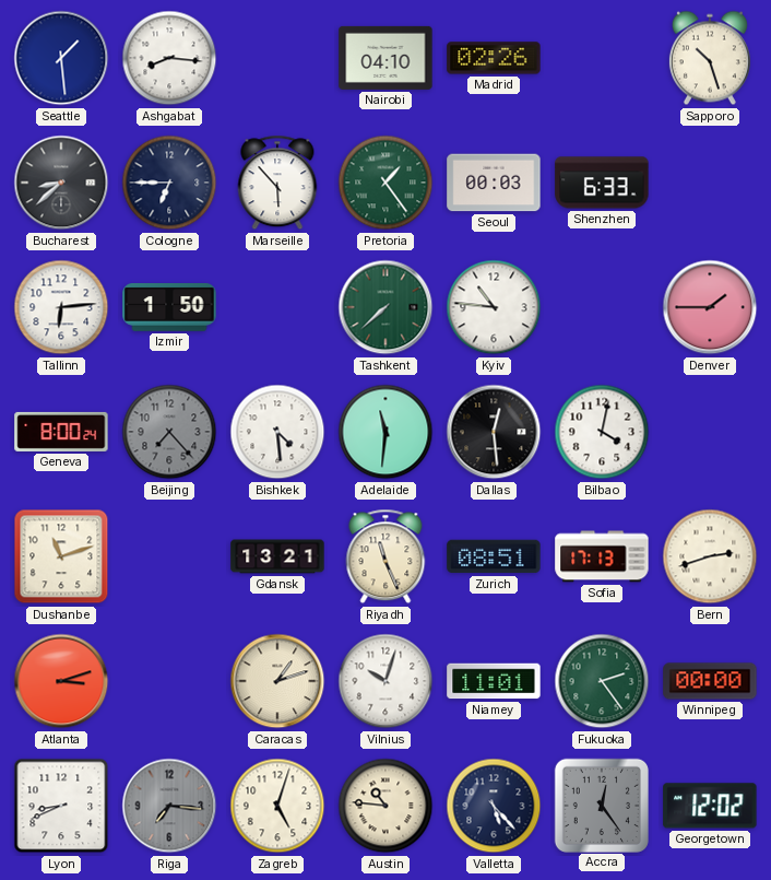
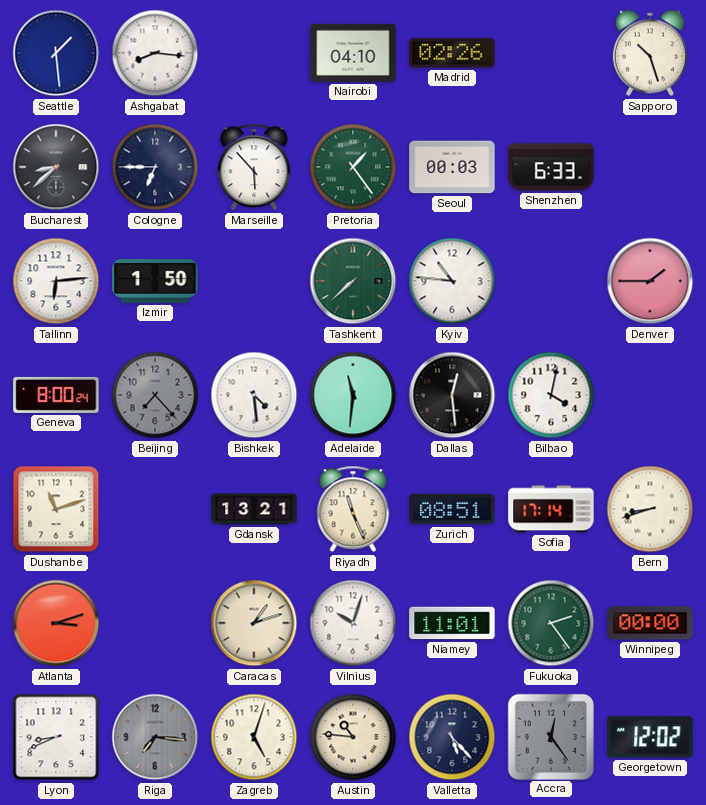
Sofia: 17:13 -> 17:14 (551, 509)
Bern: 2:42 -> 8:42 (650, 509)
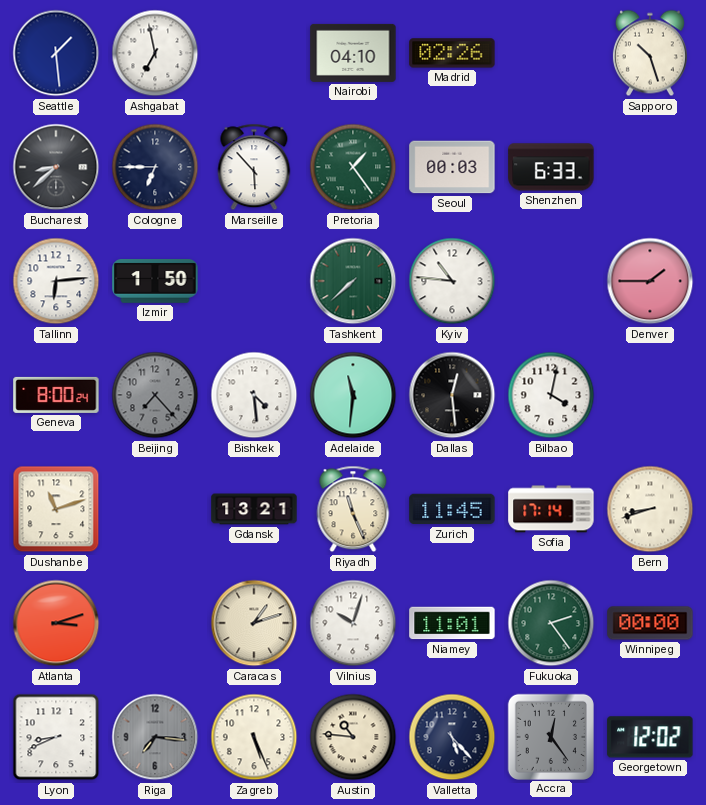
Ashgabat: 8:16 -> 6:58 (155, 53)
Zurich: 08:51 -> 11:45 (452, 509)
Zagreb: 5:03 -> 5:26 (254, 737)
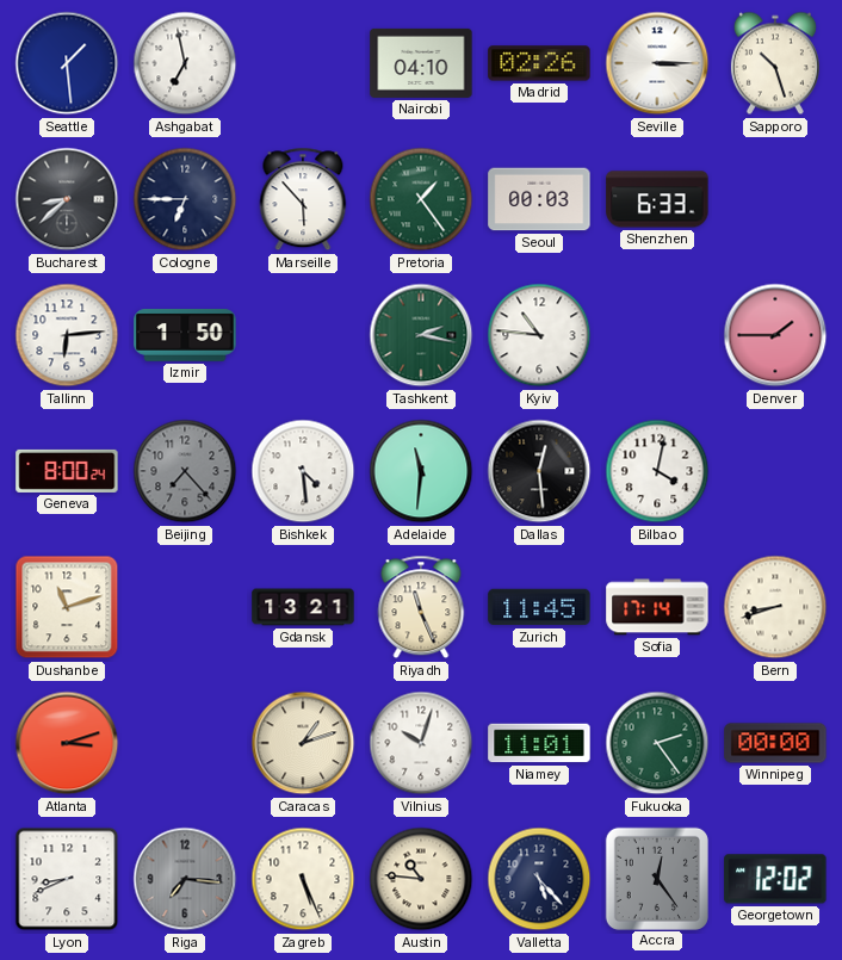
Seville: none -> 3:15 (657, 63)
Tashkent: 7:38 -> 2:17 (421, 335)
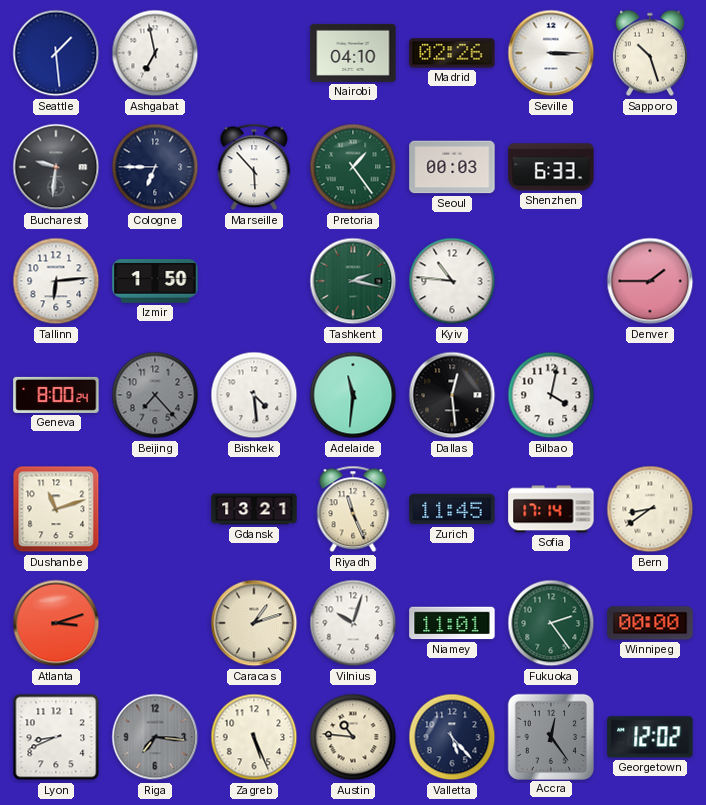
Bucharest: 8:38 -> 9:31 (56, 167)
Bern: 8:42 -> 8:39 (650, 509)
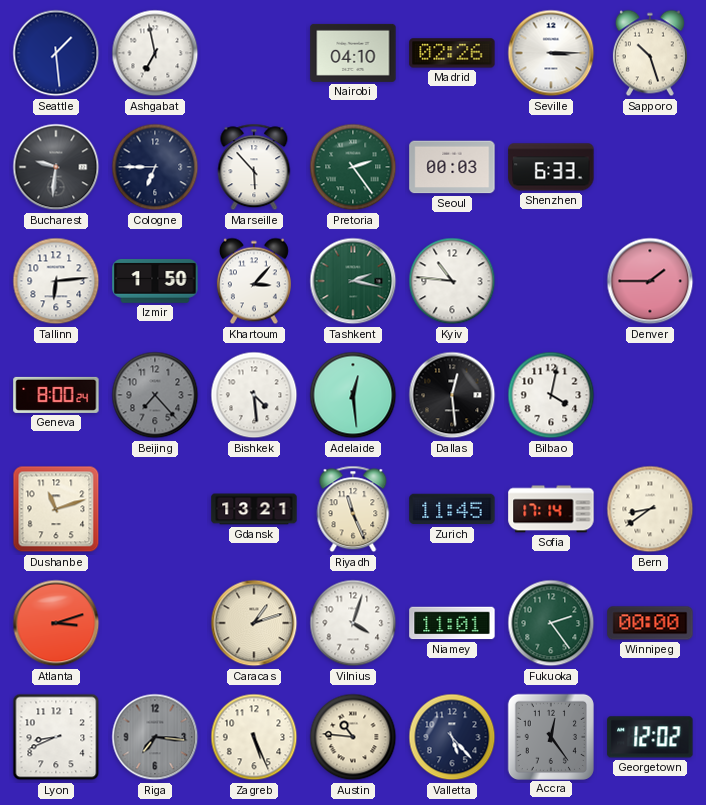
Pretoria: 1:24 -> 2:24 (353, 167)
Khartoum: none -> 3:07 (254, 281)
Adelaide: 11:31 -> 12:29 (353, 395)
Vilnius: 10:03 -> 4:03 (353, 623)
